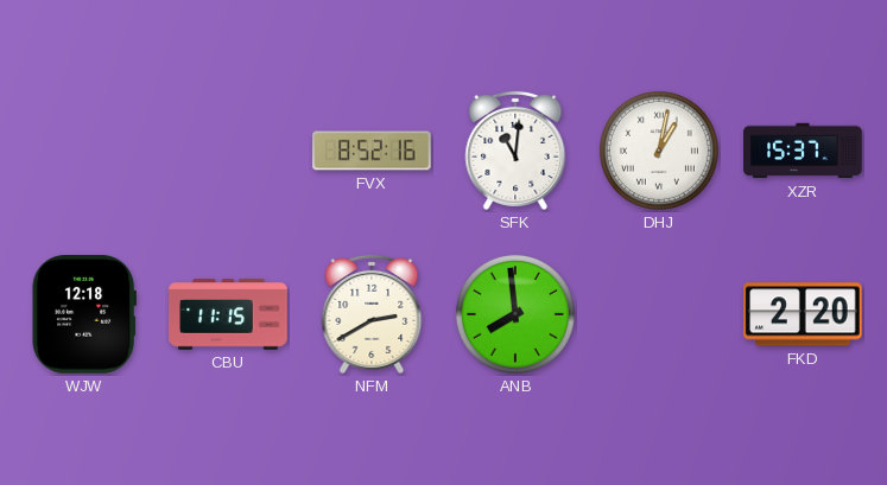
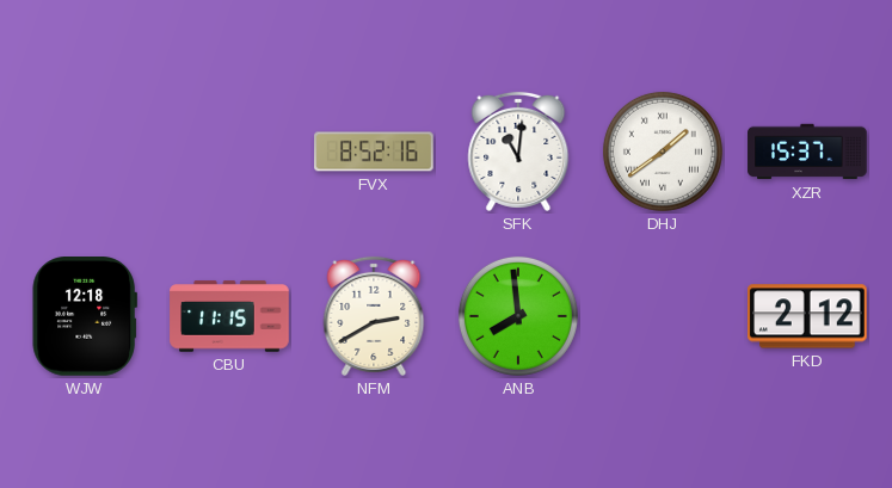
DHJ: 1:02 -> 1:39 (663, 152)
FKD: 2:20 -> 2:12 (808, 316)
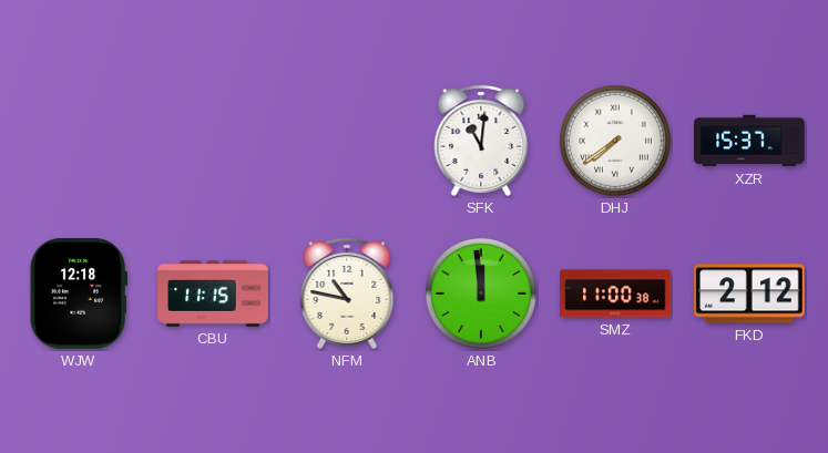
FVX: 8:52 -> none (374, 152)
DHJ: 1:39 -> 7:39 (615, 141)
NFM: 2:40 -> 10:47 (347, 294)
ANB: 7:59 -> 11:59 (481, 294)
SMZ: none -> 11:00 (615, 294)
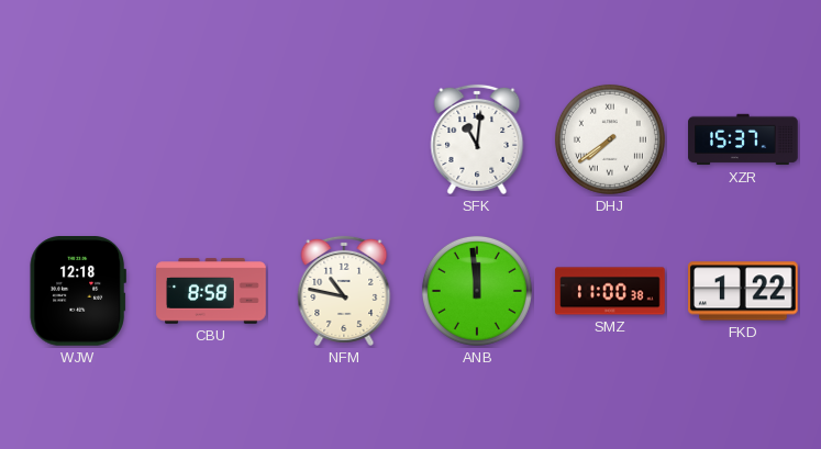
CBU: 11:15 -> 8:58 (211, 291)
FKD: 2:12 -> 1:22 (744, 291)
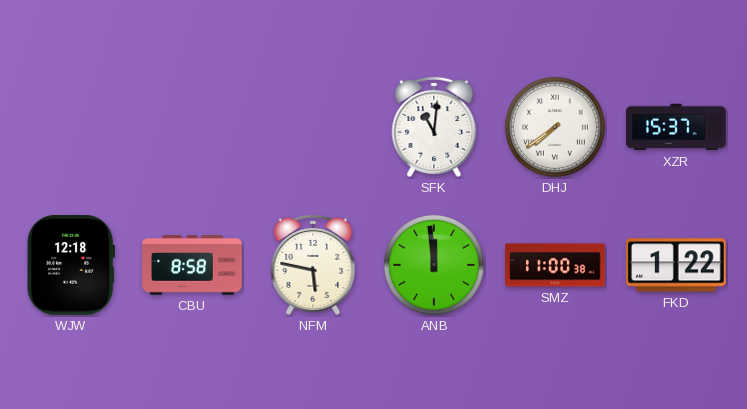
NFM: 10:47 -> 5:47 (313, 265)
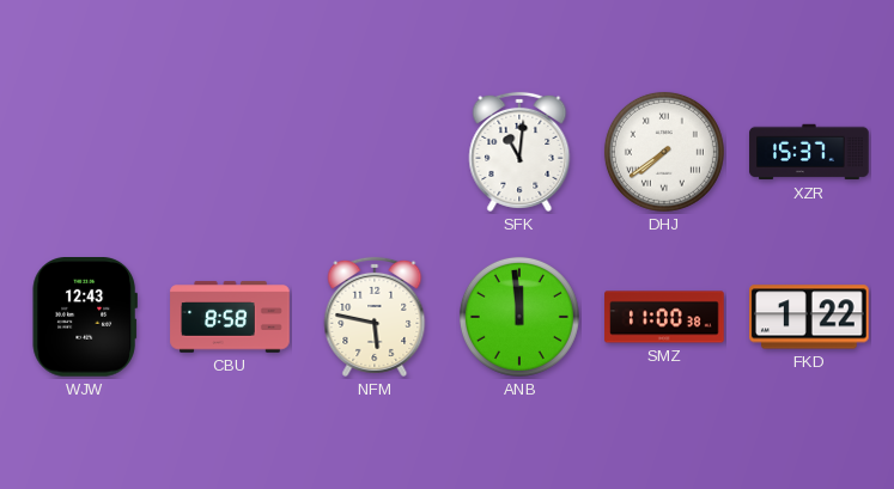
WJW: 12:18 -> 12:43 (85, 318)
